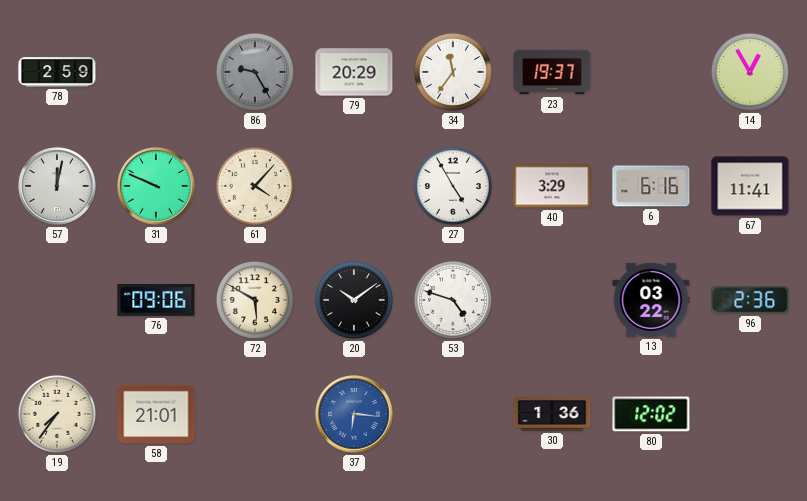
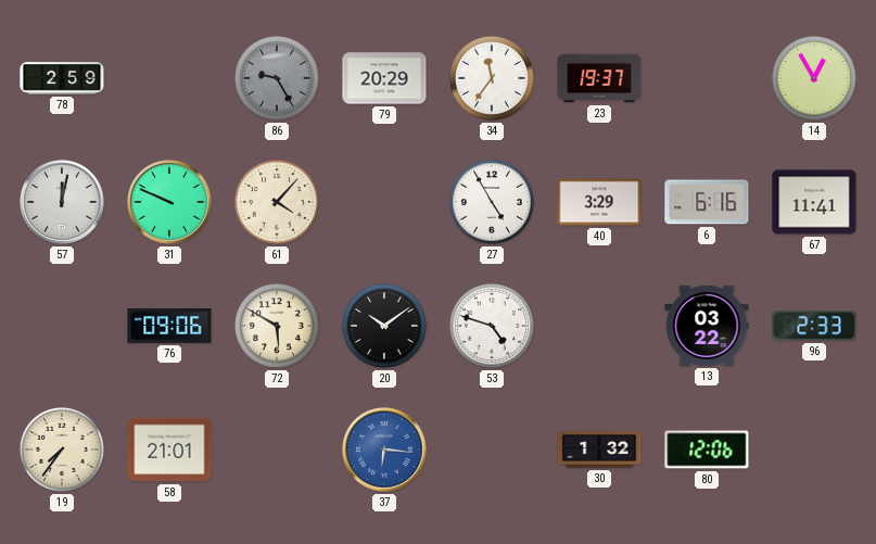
96: 2:36 -> 2:33 (814, 326)
30: 1:36 -> 1:32 (599, 450)
80: 12:02 -> 12:06 (707, 450)
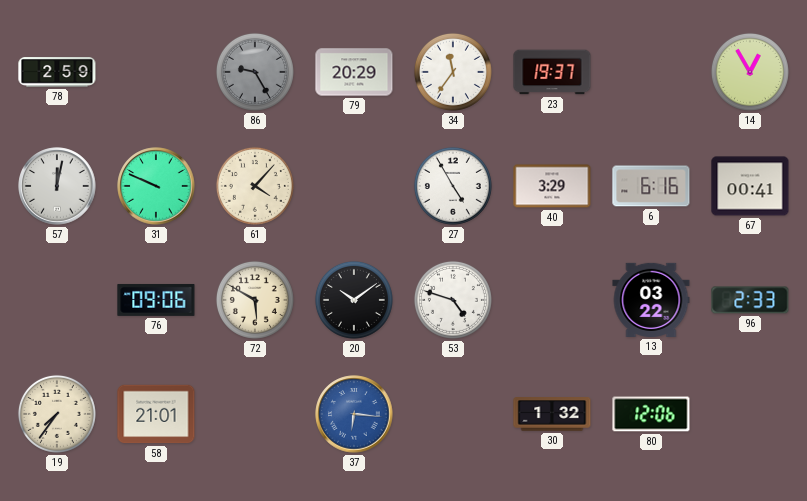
67: 11:41 -> 00:41 (750, 186)
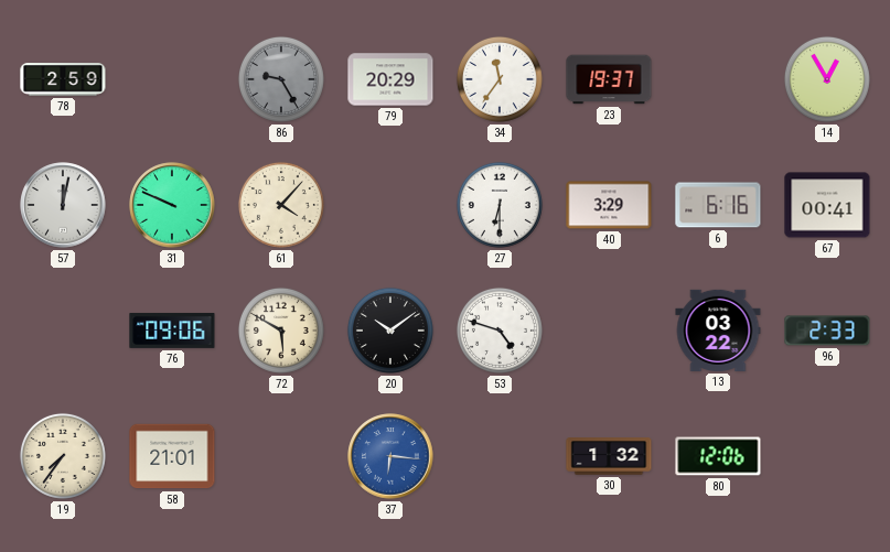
27: 4:55 -> 6:30 (500, 205)
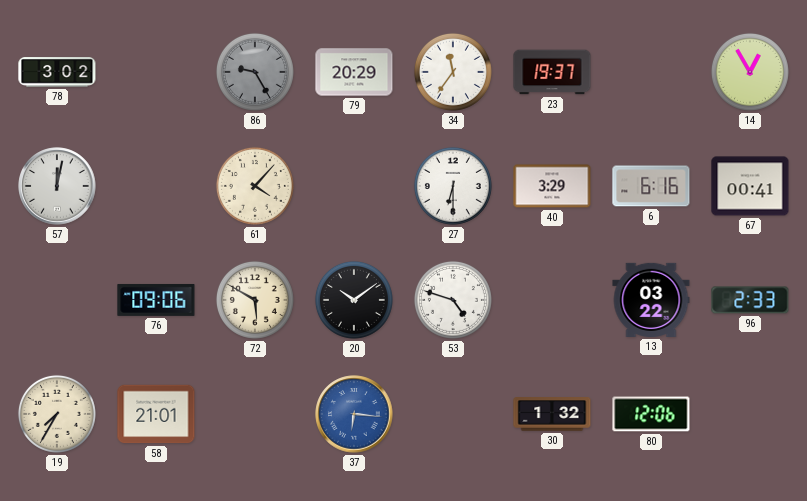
78: 2:59 -> 3:02 (57, 72)
31: 9:49 -> none (172, 205)
19: 7:36 -> 7:35 (57, 414)
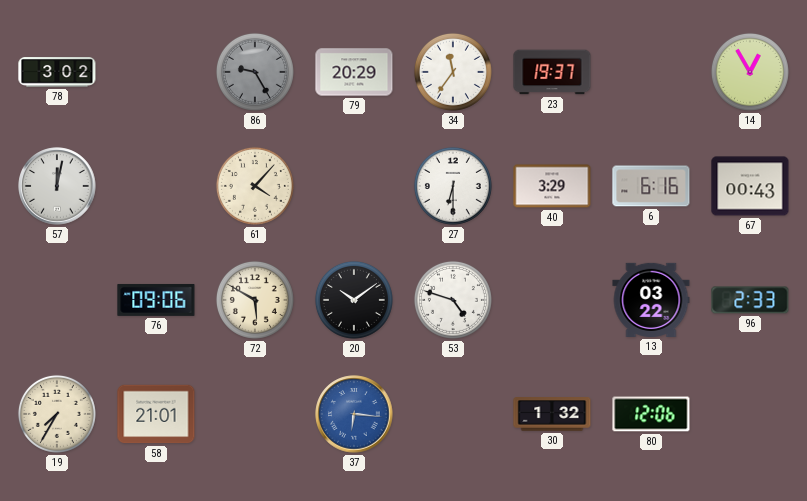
67: 00:41 -> 00:43 (750, 186)
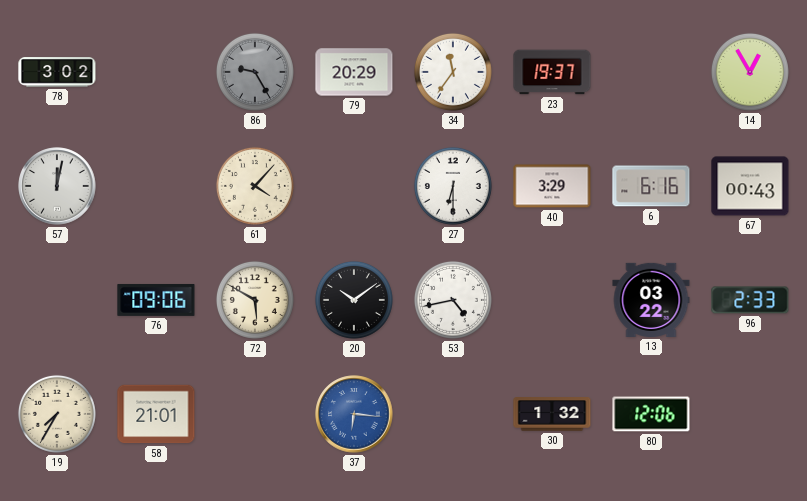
53: 4:48 -> 4:43 (453, 300)
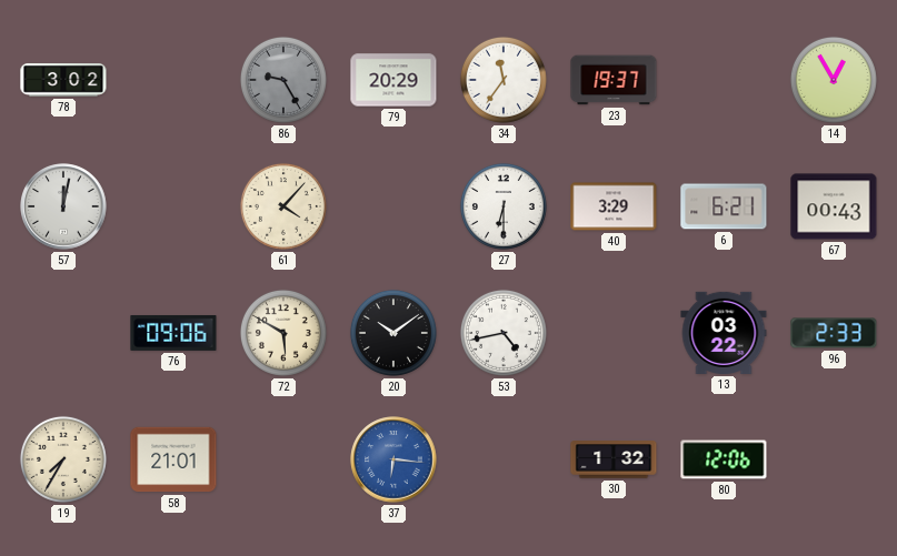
6: 6:16 -> 6:21 (724, 206)
